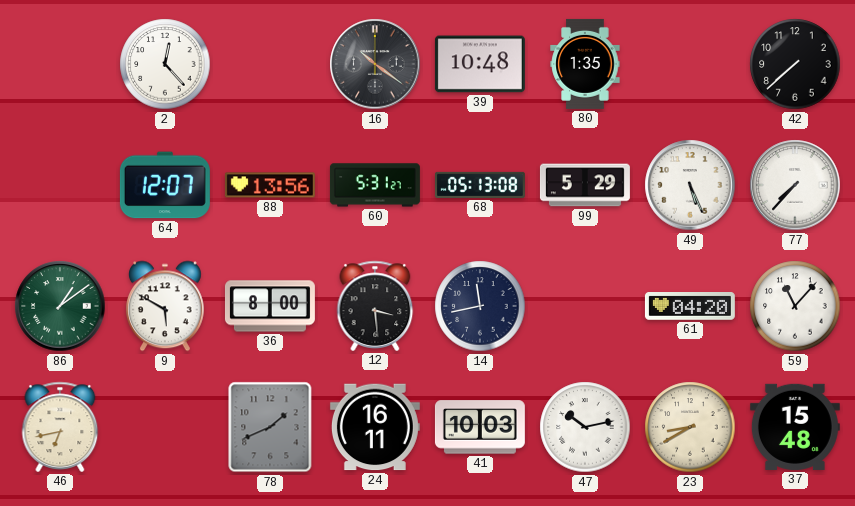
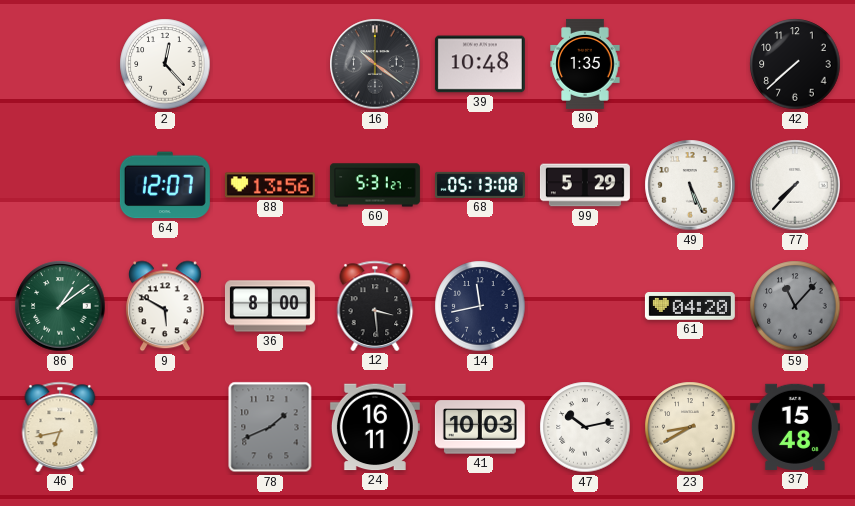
59 dial: white -> grey (795, 306)
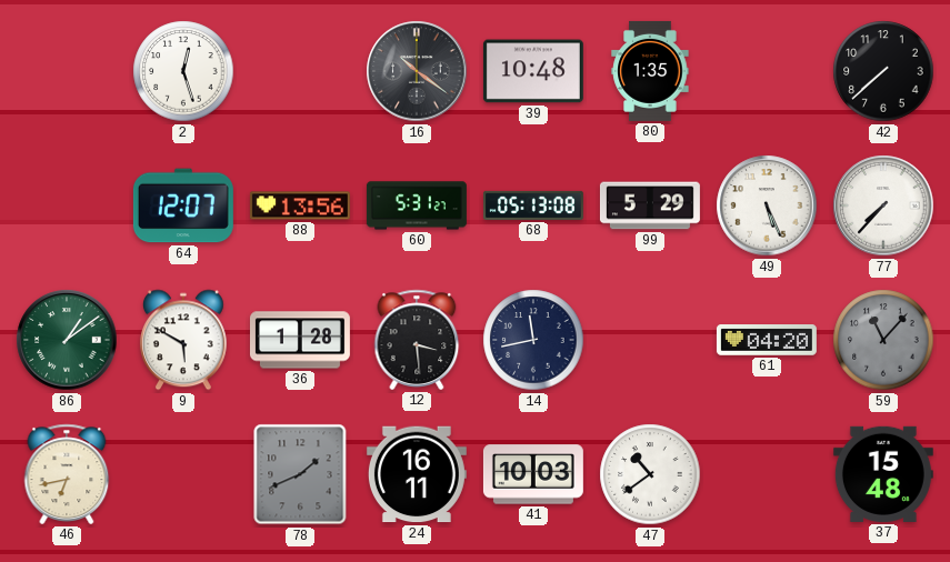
2: 12:23 -> 12:27 (183, 71)
36: 8:00 -> 1:28 (300, 340)
47: 10:13 -> 10:39 (650, 474)
23: 8:40 -> none (690, 427)
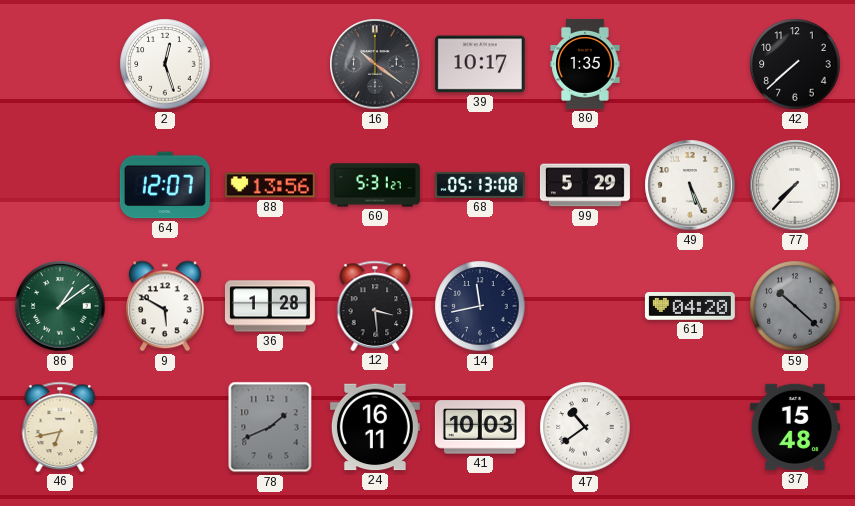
39: 10:48 -> 10:17 (480, 64)
59: 11:07 -> 10:22 (795, 306)
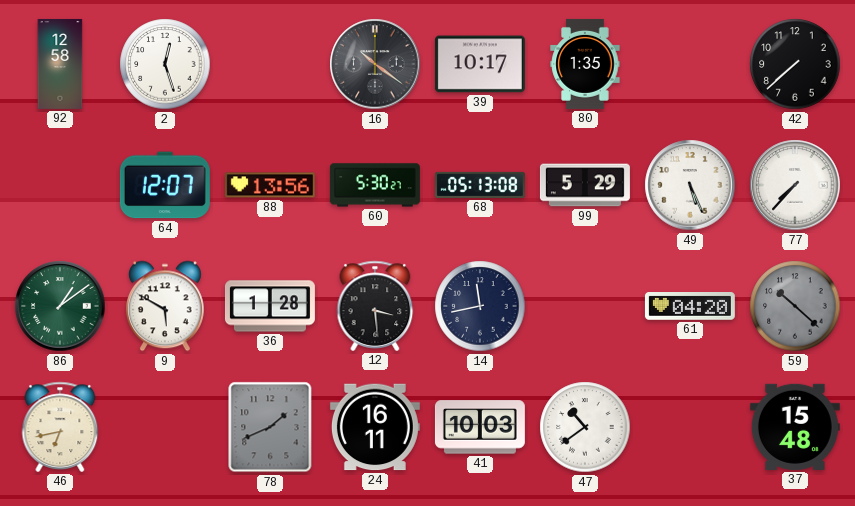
92: none -> 12:58 (60, 64)
60: 5:31 -> 5:30 (375, 185)
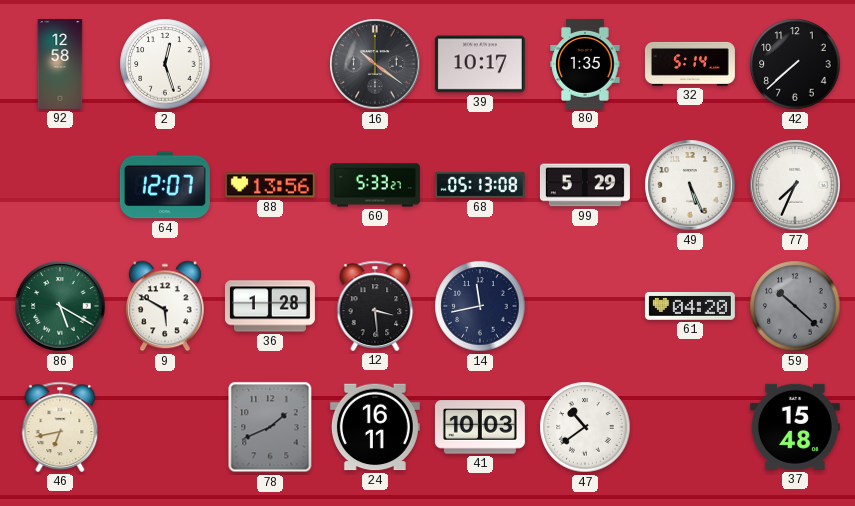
32: none -> 5:14 (690, 64)
60: 5:30 -> 5:33 (375, 185)
77: 7:37 -> 7:34 (795, 185)
86: 1:09 -> 5:20 (60, 306)
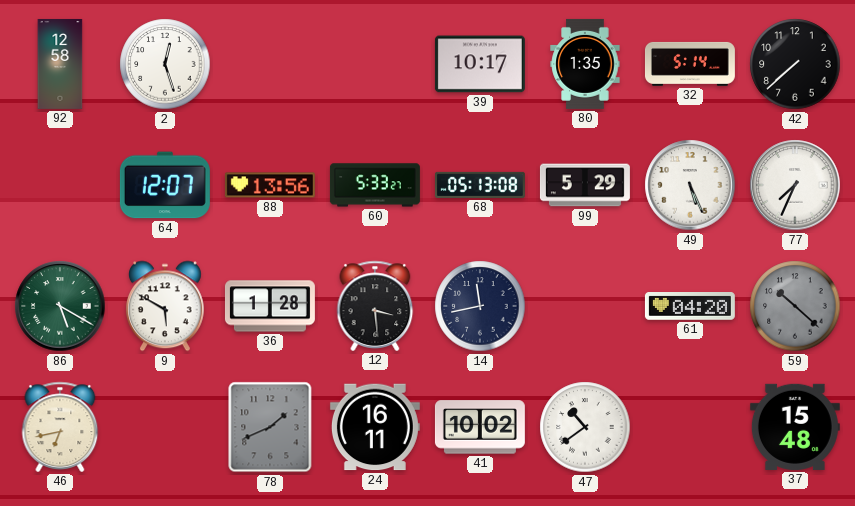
16: 10:21 -> none (375, 64)
41: 10:03 -> 10:02 (480, 427)
